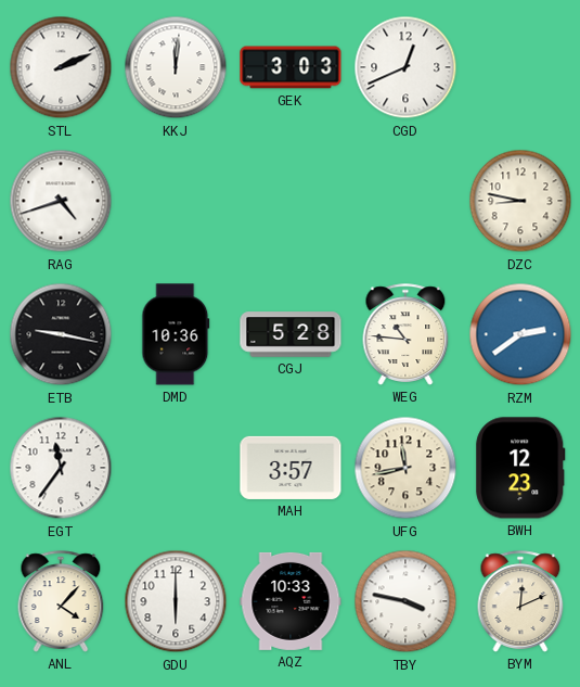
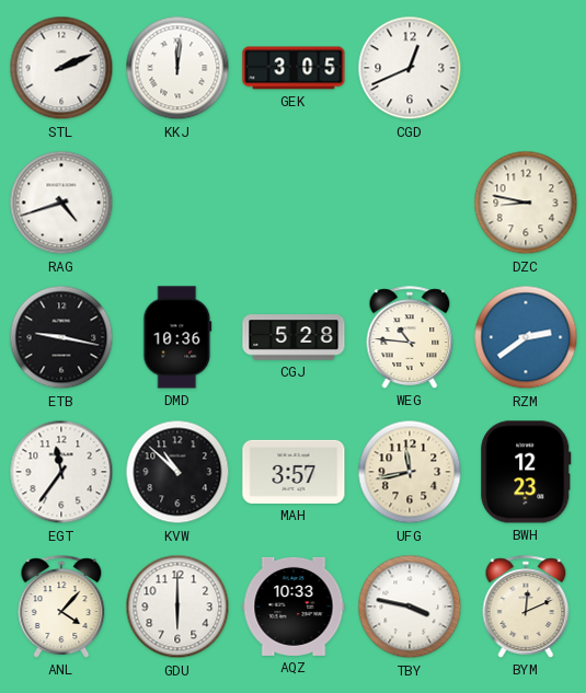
GEK: 3:03 -> 3:05 (294, 68)
KVW: none -> 10:52 (177, 472)
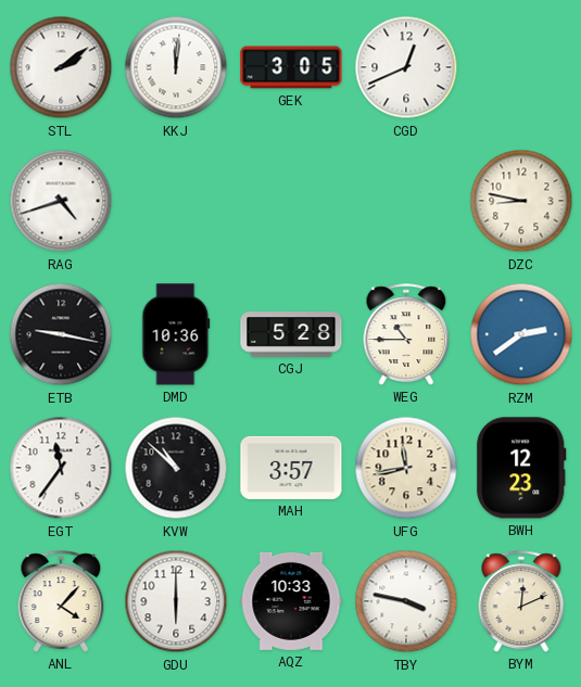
STL: 2:11 -> 2:09 (61, 67)
WEG: 10:46 -> 10:45 (406, 334)
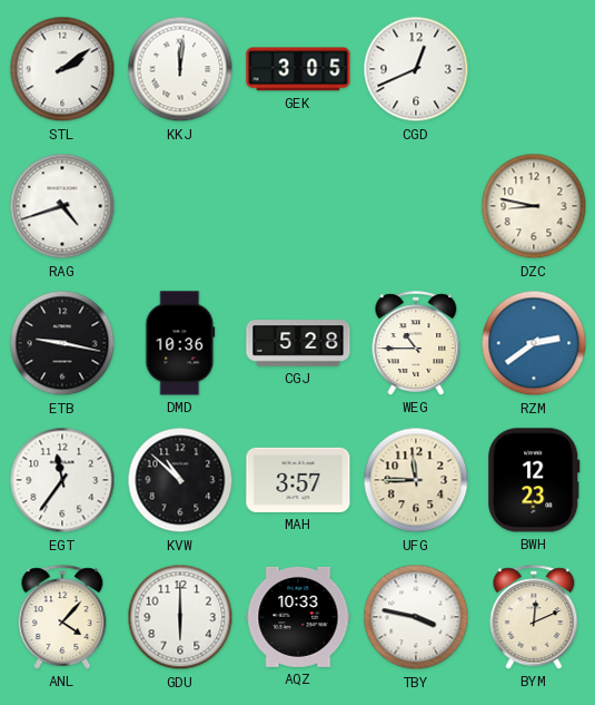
UFG: 11:43 -> 11:45 (416, 480)
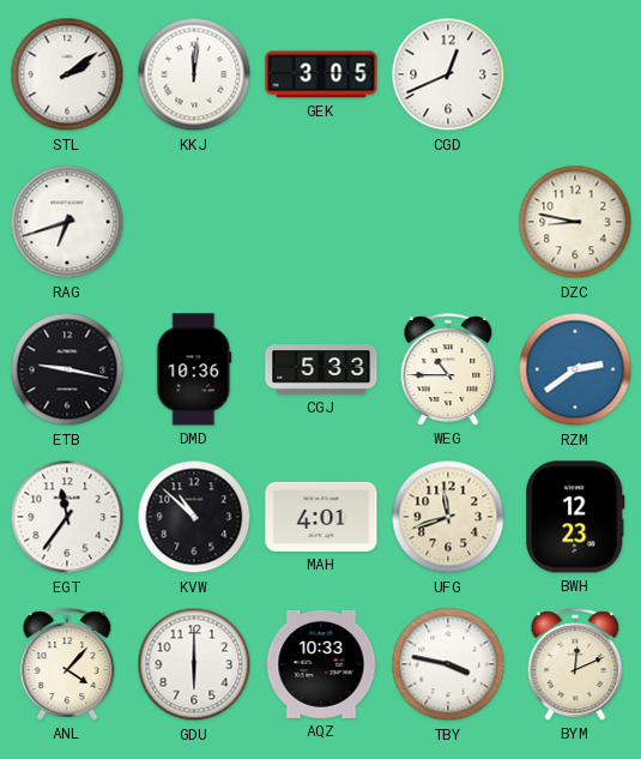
RAG: 4:42 -> 6:42 (67, 222)
CGJ: 5:28 -> 5:33 (321, 369)
MAH: 3:57 -> 4:01 (321, 517)
UFG: 11:45 -> 11:42 (448, 517)
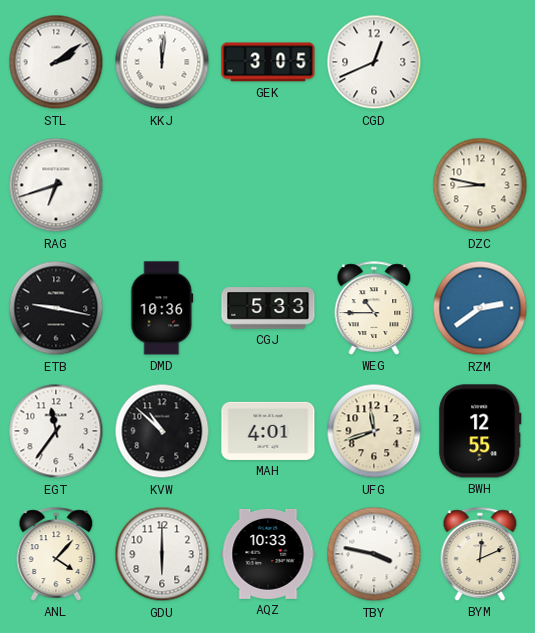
BWH: 12:23 -> 12:55 (480, 431)
